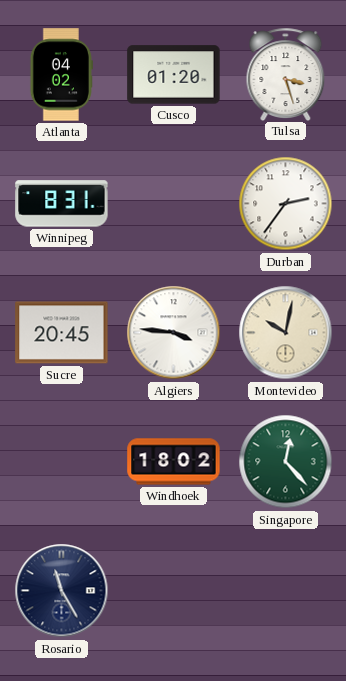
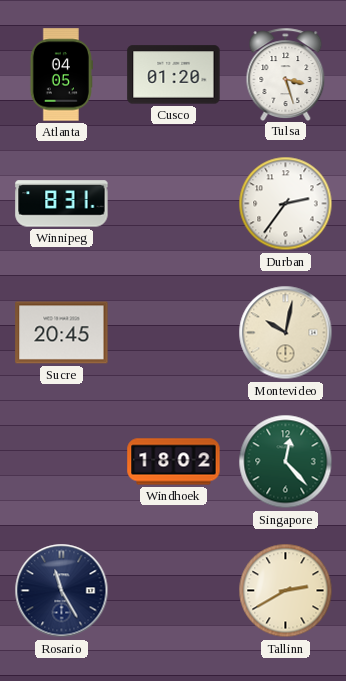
Atlanta: 04:02 -> 04:05 (61, 75)
Algiers: 3:46 -> none (174, 333)
Tallinn: none -> 2:40 (286, 591)
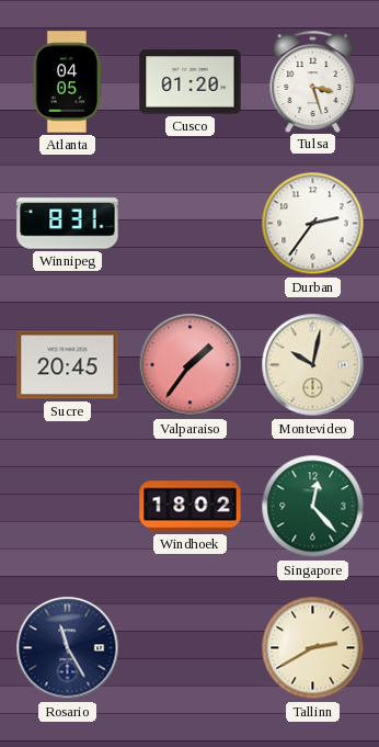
Valparaiso: none -> 1:36 (191, 365)
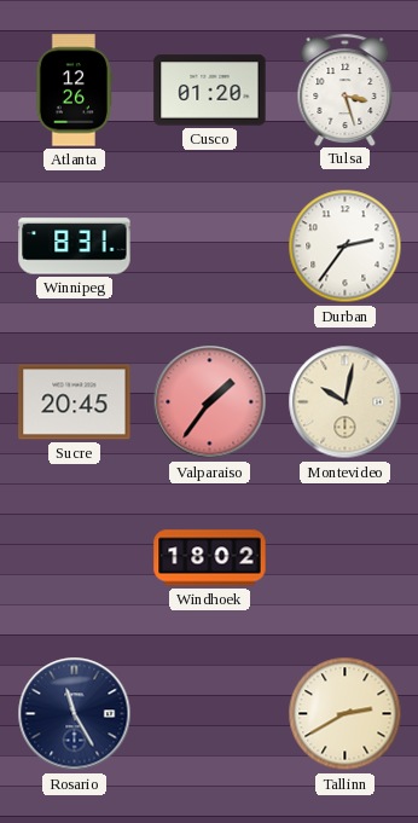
Atlanta: 04:05 -> 12:26 (74, 91)
Singapore: 12:23 -> none (313, 507)
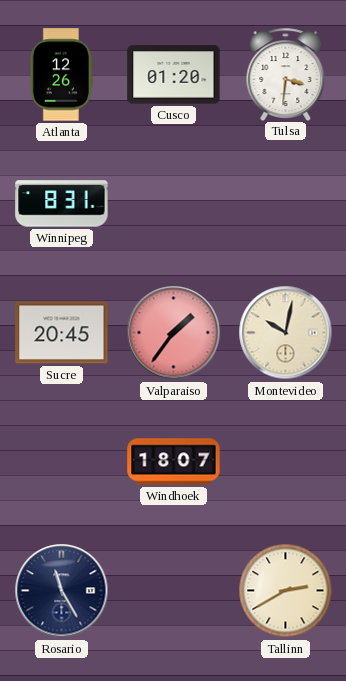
Tulsa: 3:27 -> 3:31 (286, 74)
Durban: 2:36 -> none (346, 247)
Windhoek: 18:02 -> 18:07 (174, 462)
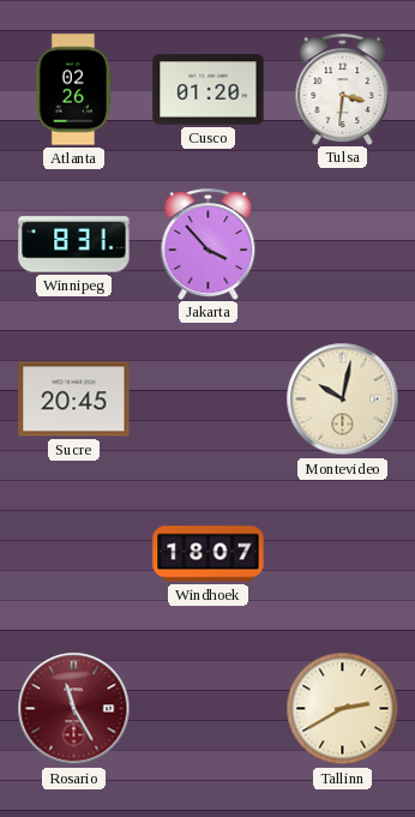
Atlanta: 12:26 -> 02:26 (73, 90)
Jakarta: none -> 3:53 (209, 244)
Valparaiso: 1:36 -> none (174, 333)
Rosario dial: navy -> burgundy (74, 709)
